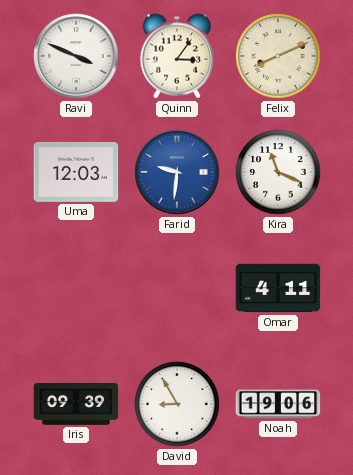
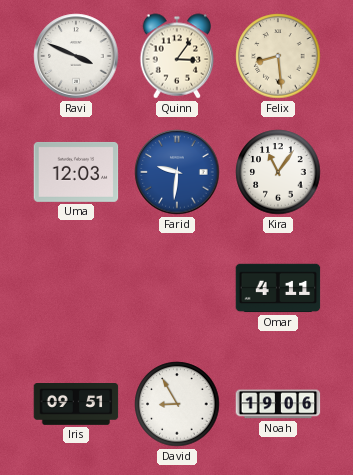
Felix: 8:11 -> 8:29 (278, 56)
Kira: 11:19 -> 11:06 (278, 172)
Iris: 09:39 -> 09:51 (76, 405)
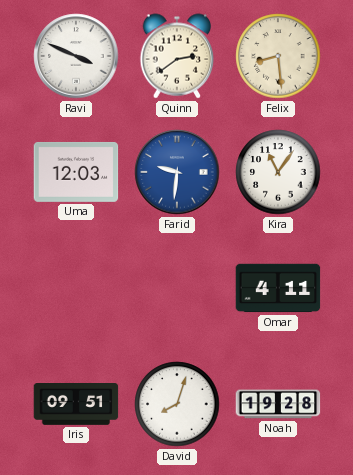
Quinn: 3:06 -> 2:39 (177, 56)
David: 8:55 -> 8:03 (177, 404)
Noah: 19:06 -> 19:28 (278, 404)
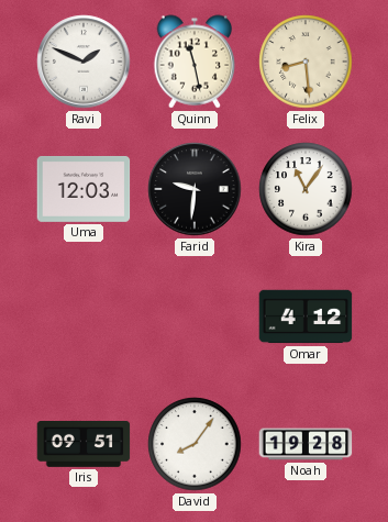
Ravi: 3:49 -> 1:49 (84, 62)
Quinn: 2:39 -> 11:28 (195, 62)
Farid dial: blue -> black (195, 189)
Omar: 4:11 -> 4:12 (306, 316)
David: 8:03 -> 8:06 (195, 444)
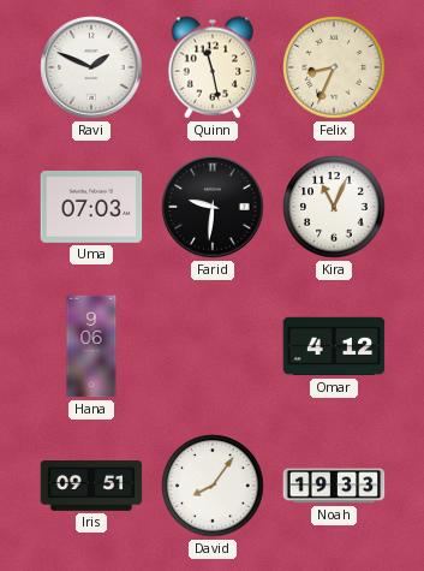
Felix: 8:29 -> 8:34 (334, 67)
Uma: 12:03 -> 07:03 (91, 207)
Kira: 11:06 -> 11:04 (334, 207)
Hana: none -> 9:06 (91, 346)
Noah: 19:28 -> 19:33 (334, 486)
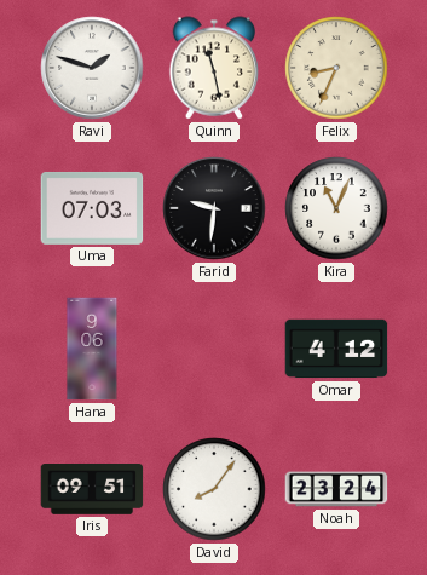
Ravi: 1:49 -> 1:48 (92, 68)
Noah: 19:33 -> 23:24 (336, 489)
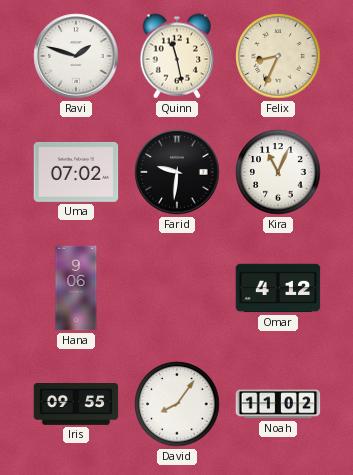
Uma: 07:03 -> 07:02 (76, 172)
Iris: 09:51 -> 09:55 (76, 405)
Noah: 23:24 -> 11:02 (278, 404)
